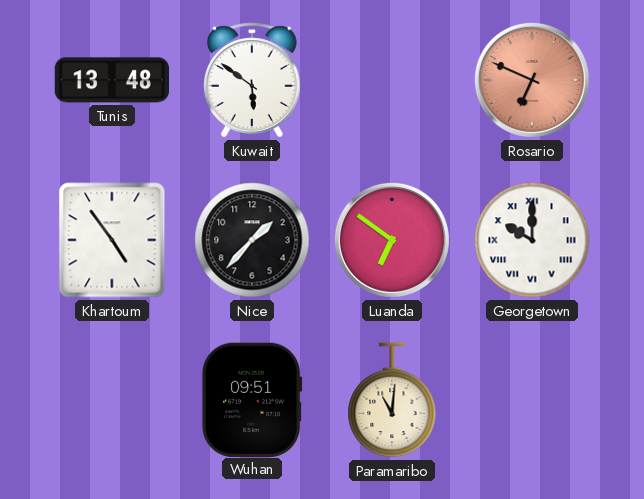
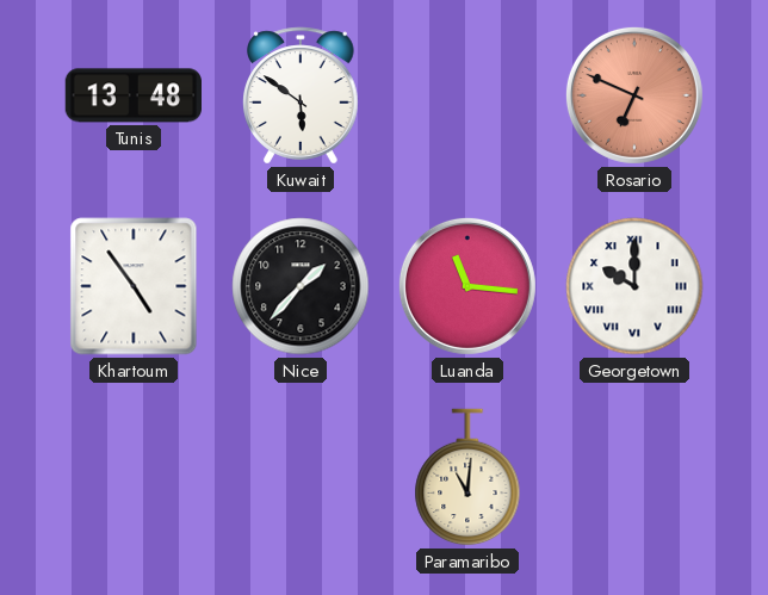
Luanda: 6:51 -> 11:16 (467, 286)
Wuhan: 09:51 -> none (252, 399)
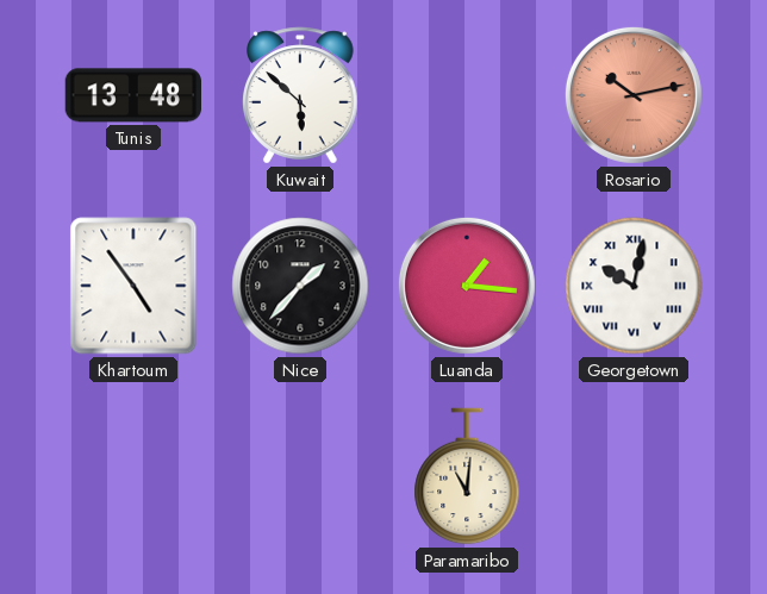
Kuwait: 5:51 -> 5:52 (301, 95)
Rosario: 6:49 -> 10:13 (634, 95)
Luanda: 11:16 -> 1:16 (467, 286)
Georgetown: 10:00 -> 10:02 (634, 286)
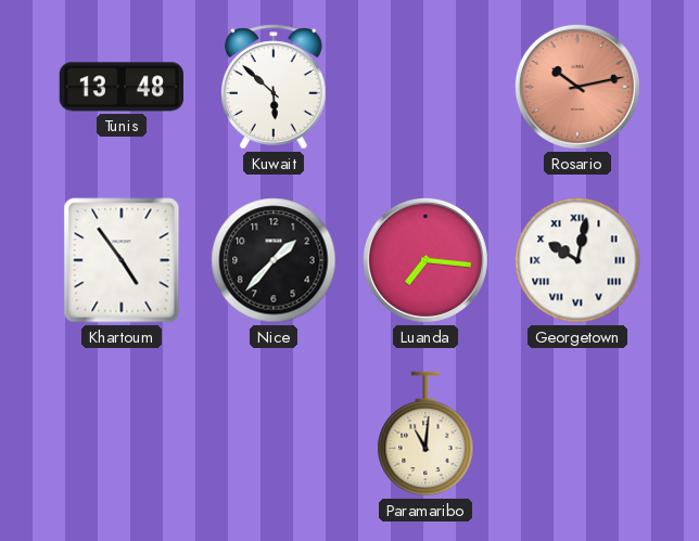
Luanda: 1:16 -> 7:16 (425, 260)
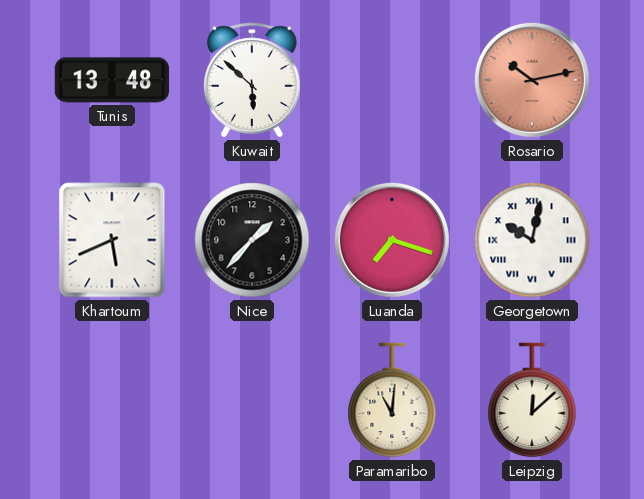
Khartoum: 4:54 -> 5:41 (112, 240)
Luanda: 7:16 -> 7:18 (392, 240)
Leipzig: none -> 12:08 (532, 400)
